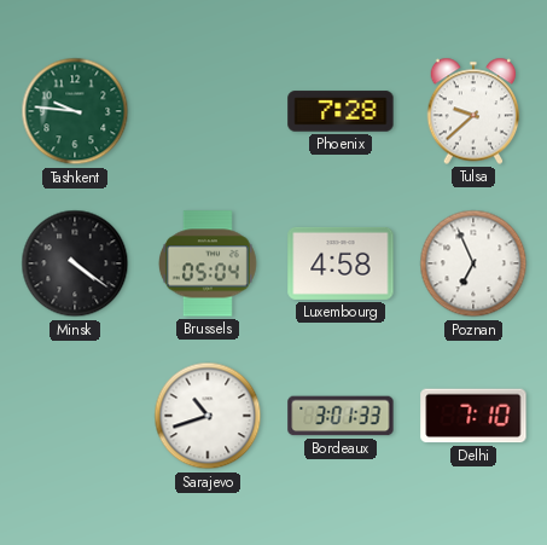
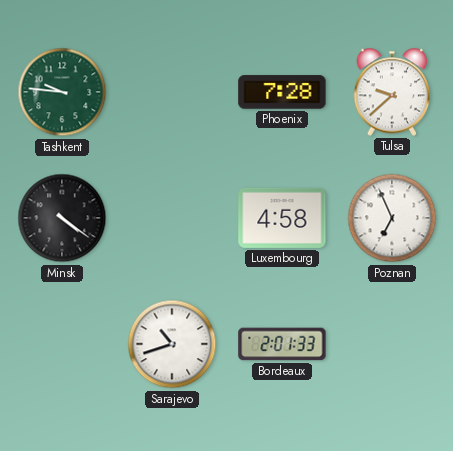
Brussels: 05:04 -> none (208, 263)
Bordeaux: 3:01 -> 2:01 (282, 344)
Delhi: 7:10 -> none (473, 416)
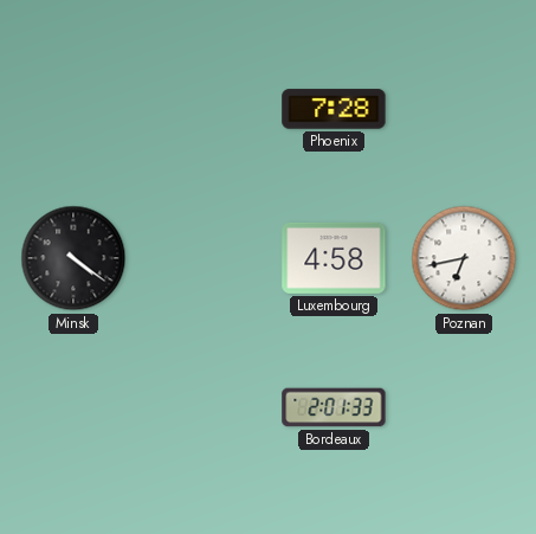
Tashkent: 9:46 -> none (62, 92)
Tulsa: 9:38 -> none (392, 92)
Poznan: 6:56 -> 6:43 (464, 258)
Sarajevo: 10:42 -> none (172, 344)
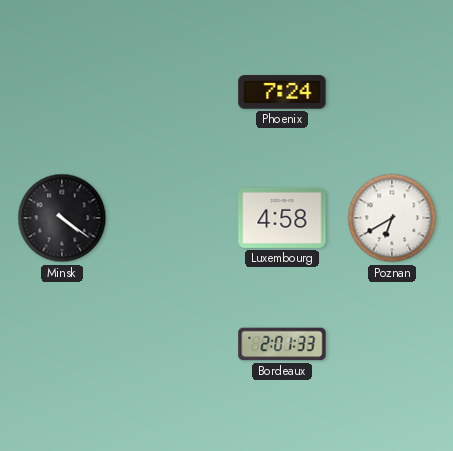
Phoenix: 7:28 -> 7:24 (282, 92)
Poznan: 6:43 -> 6:40 (392, 218)
